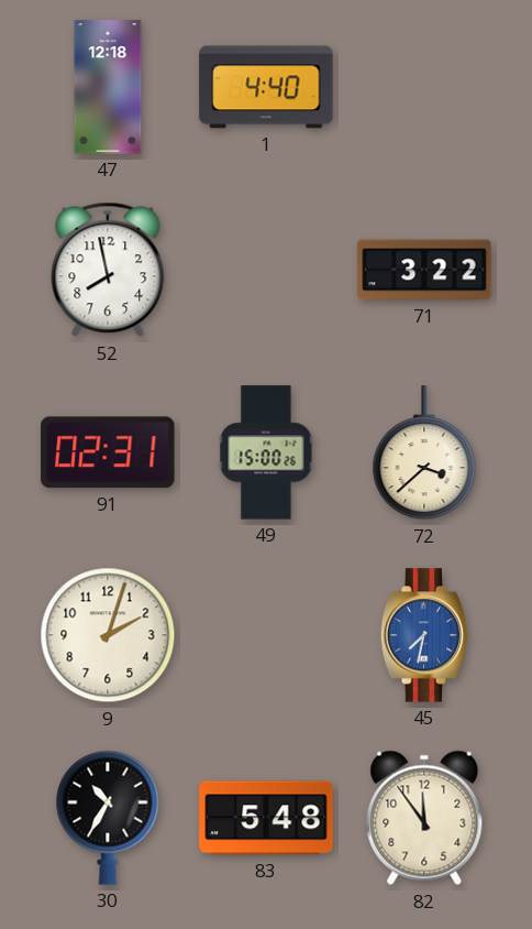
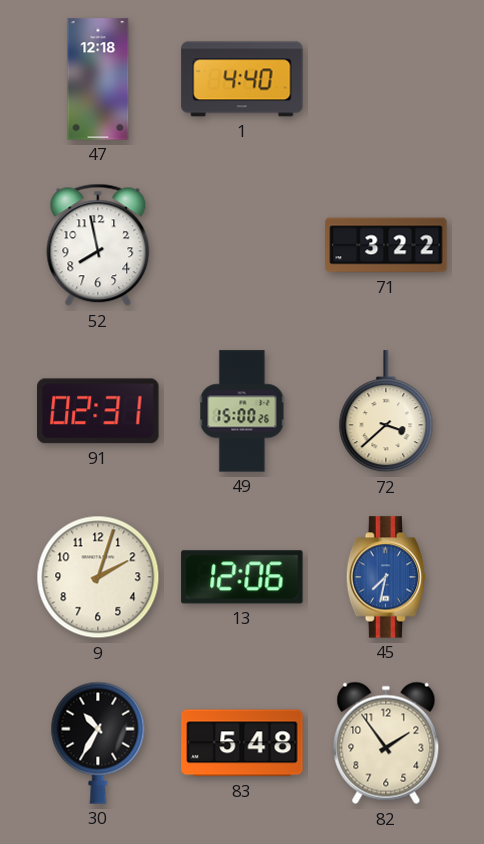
13: none -> 12:06 (242, 577)
82: 11:54 -> 1:54 (386, 743)
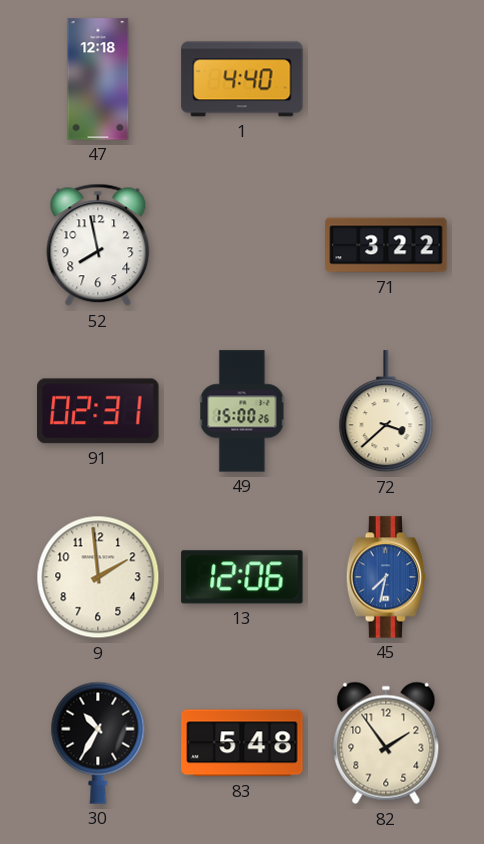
9: 2:03 -> 1:59 (98, 577)
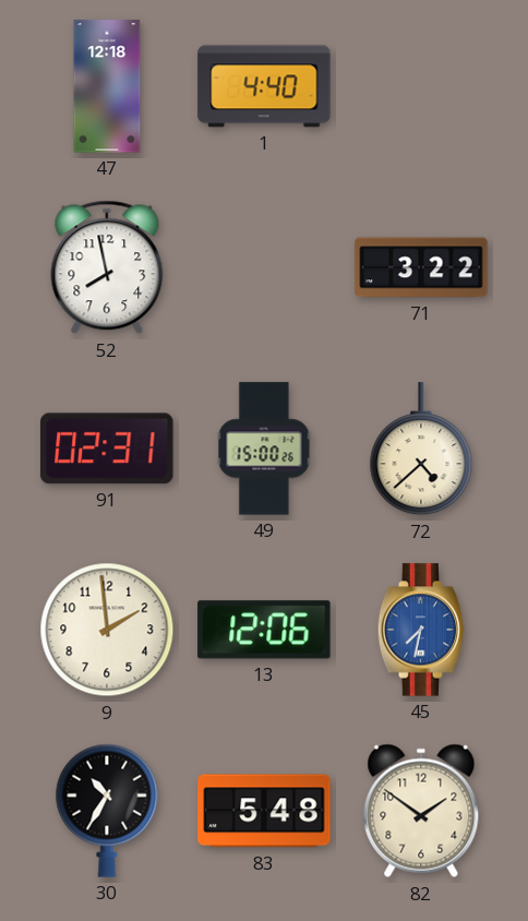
72: 3:38 -> 4:38 (421, 450)
82: 1:54 -> 1:51 (421, 811)
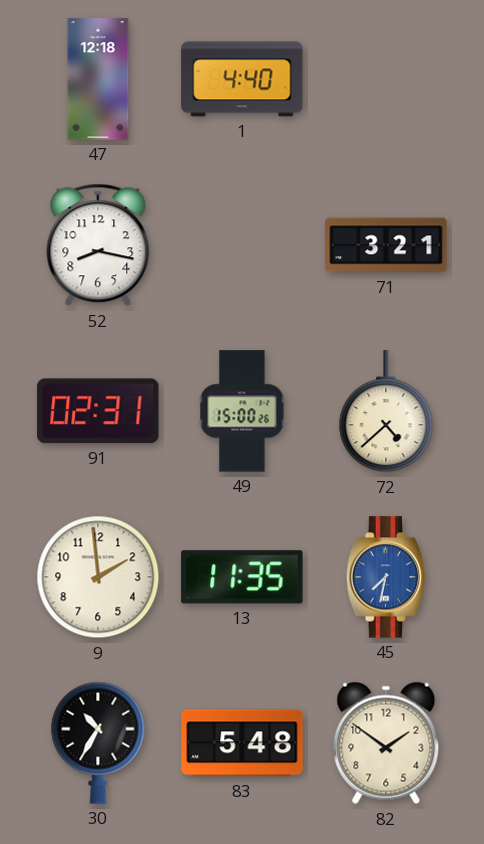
52: 7:58 -> 8:17 (98, 245)
71: 3:22 -> 3:21 (386, 245)
13: 12:06 -> 11:35 (242, 577)
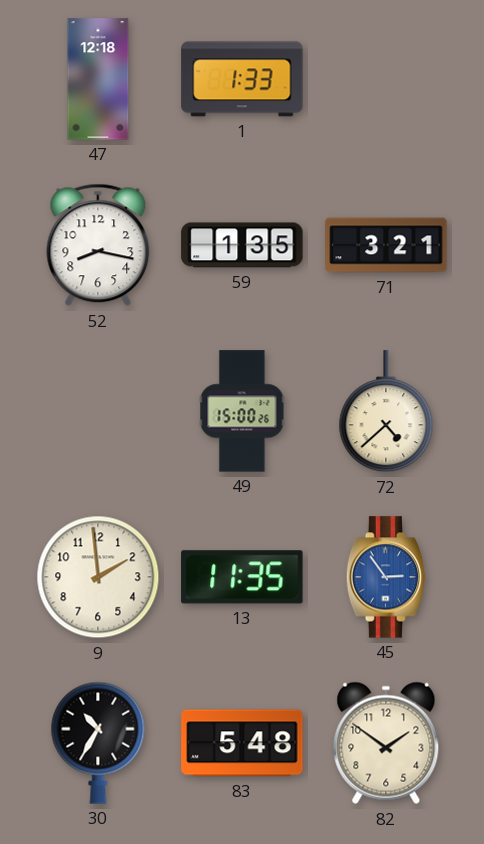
1: 4:40 -> 1:33 (242, 79)
59: none -> 1:35 (242, 245)
91: 02:31 -> none (98, 411)
45: 7:32 -> 2:54 (386, 577)
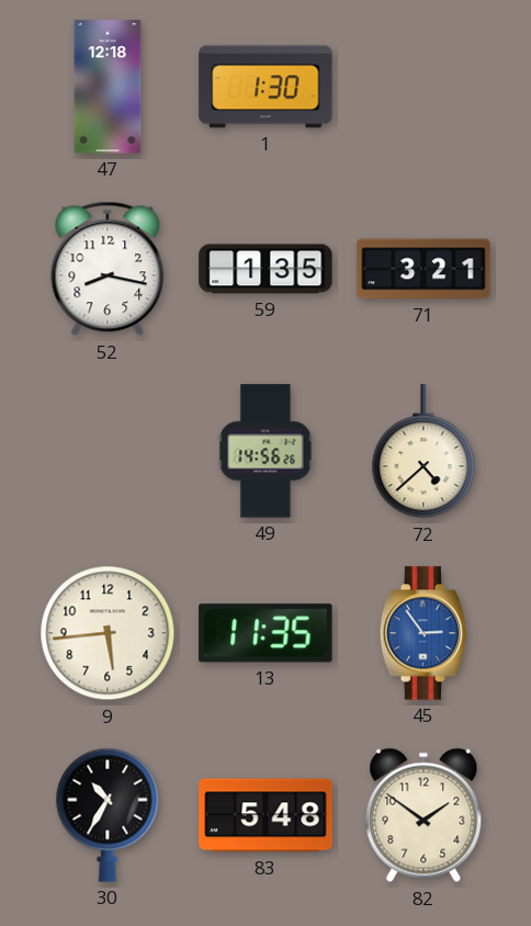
1: 1:33 -> 1:30 (265, 87)
49: 15:00 -> 14:56 (265, 451)
9: 1:59 -> 5:44 (108, 633)
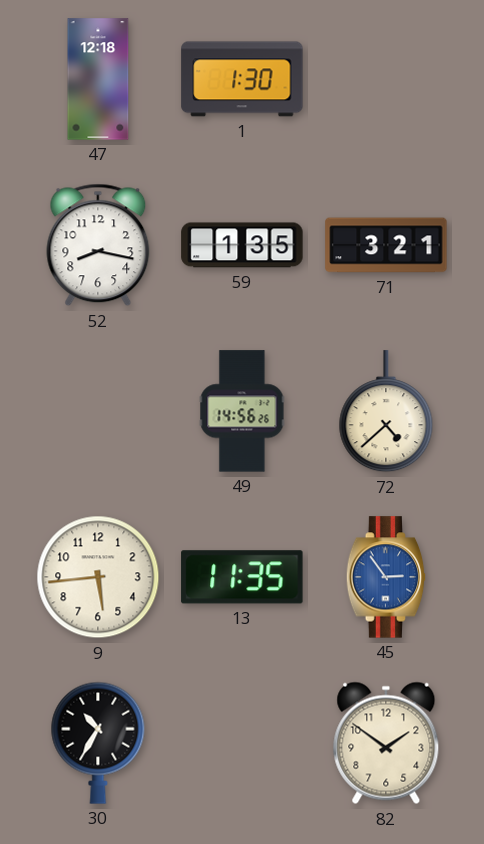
83: 5:48 -> none (265, 815)
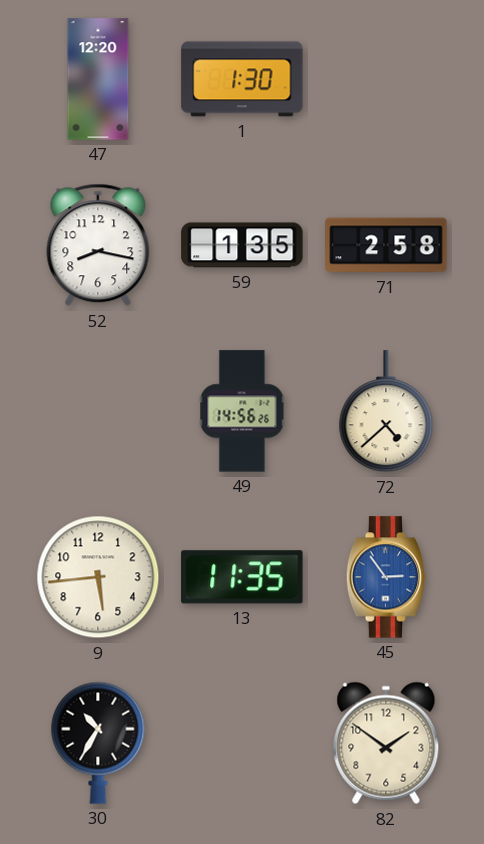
47: 12:18 -> 12:20 (98, 79)
71: 3:21 -> 2:58 (386, 245)
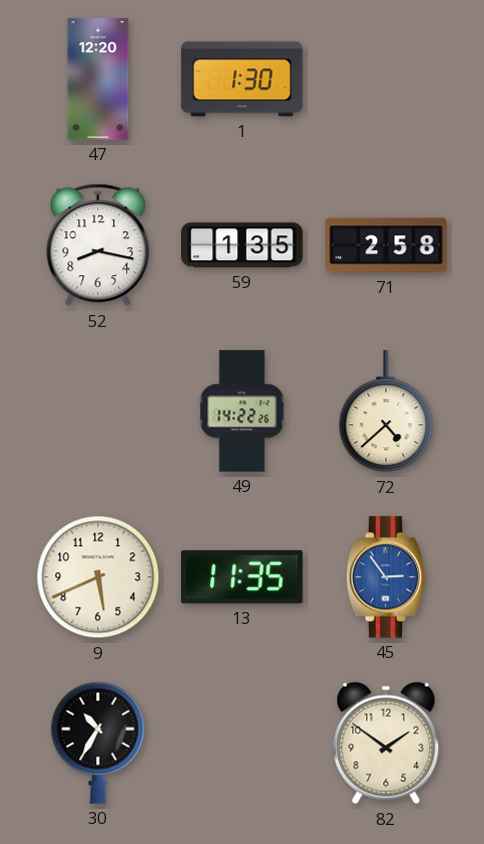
49: 14:56 -> 14:22 (242, 411)
9: 5:44 -> 5:41 (98, 577)
